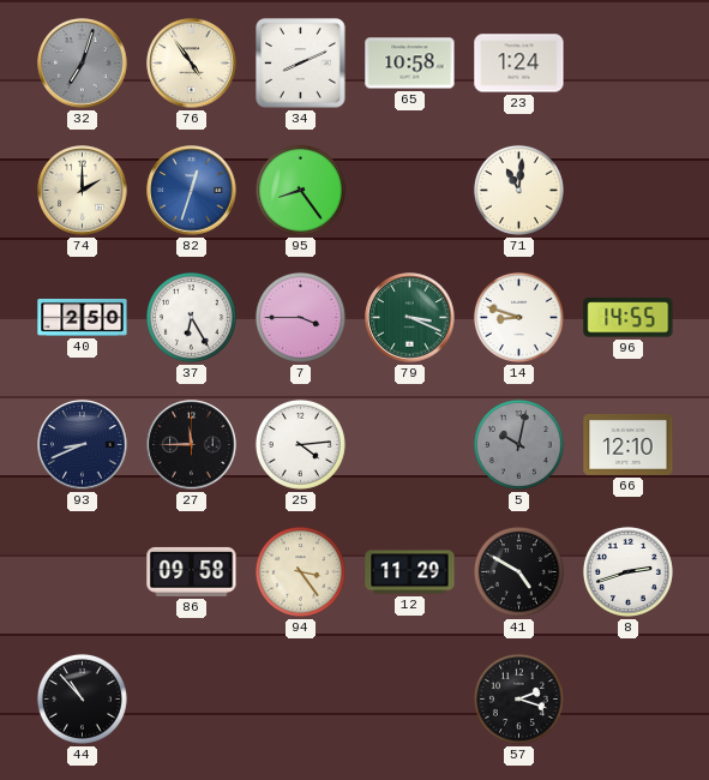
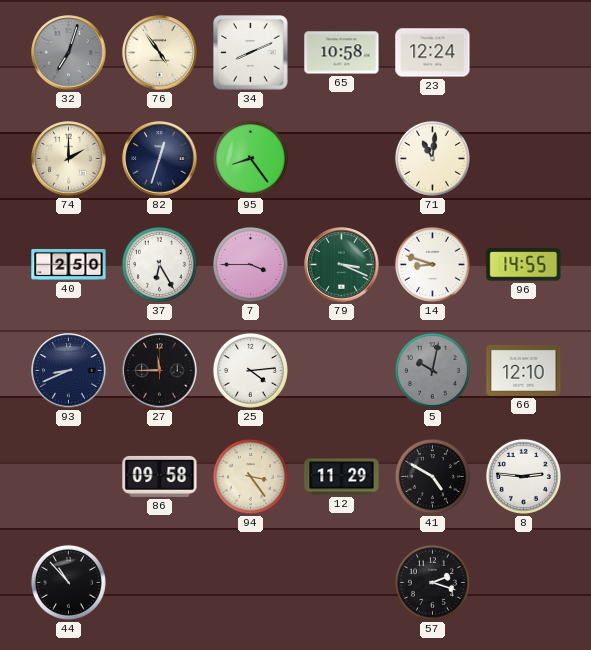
23: 1:24 -> 12:24 (433, 53)
82 dial: blue -> navy (160, 159)
8: 2:42 -> 2:46 (523, 476)
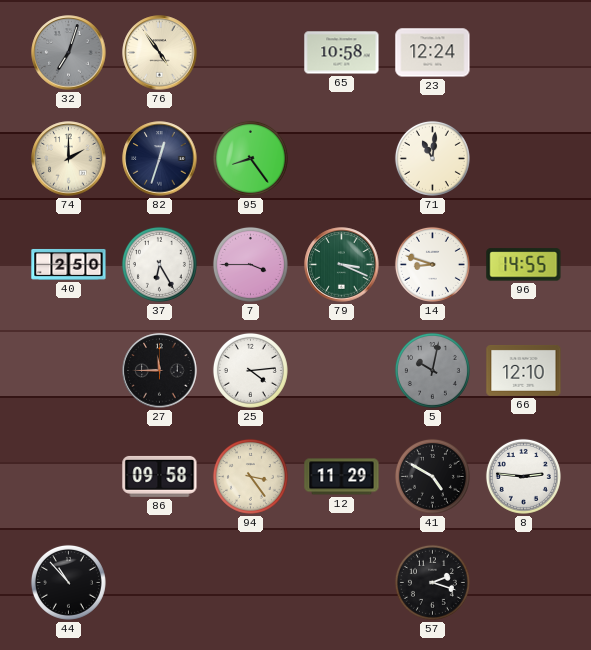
34: 8:11 -> none (251, 53)
93: 8:41 -> none (69, 371)
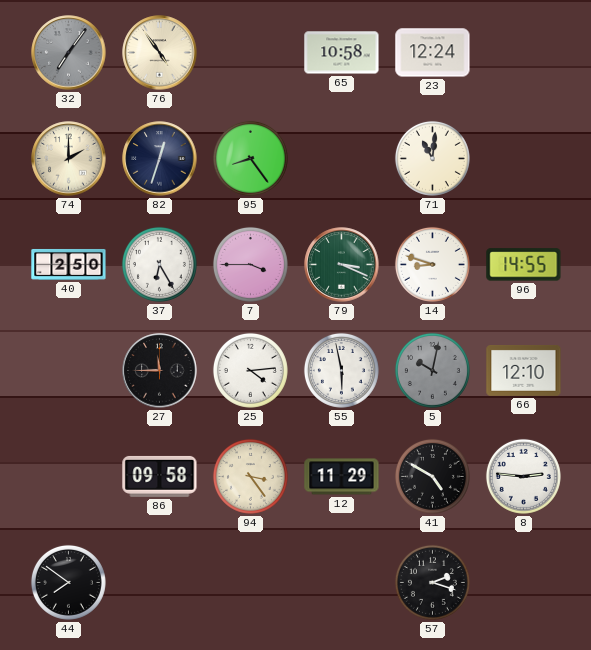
32: 7:03 -> 7:06 (69, 53)
55: none -> 5:58 (341, 370)
44: 10:53 -> 7:51 (68, 582)
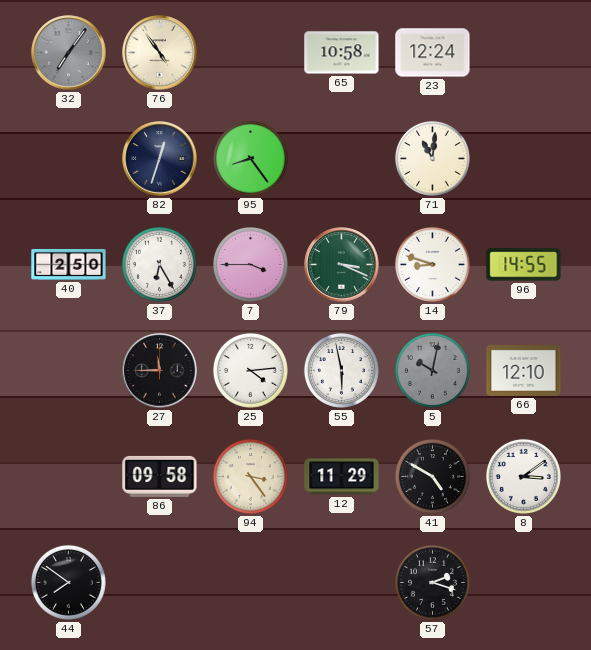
74: 2:00 -> none (69, 159)
8: 2:46 -> 3:09 (523, 476)
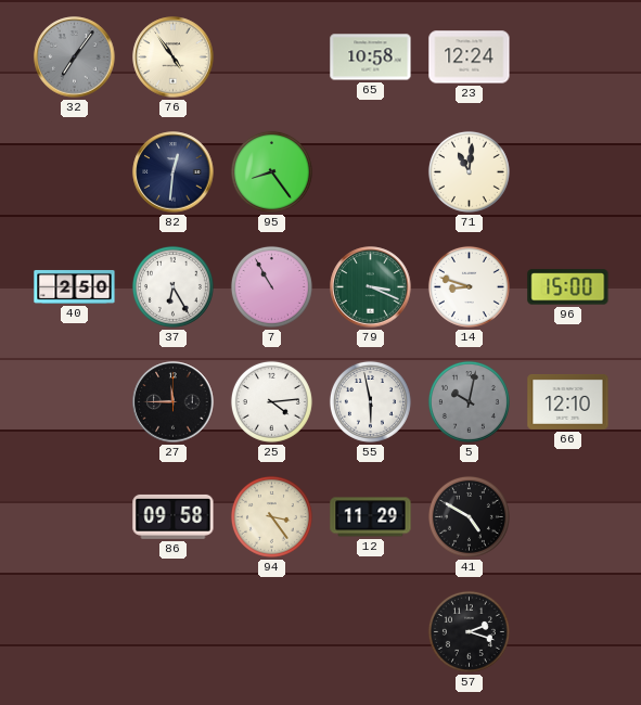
82: 12:33 -> 12:31 (174, 172)
7: 3:45 -> 10:55 (271, 286)
96: 14:55 -> 15:00 (568, 287)
8: 3:09 -> none (523, 476)
44: 7:51 -> none (68, 582)
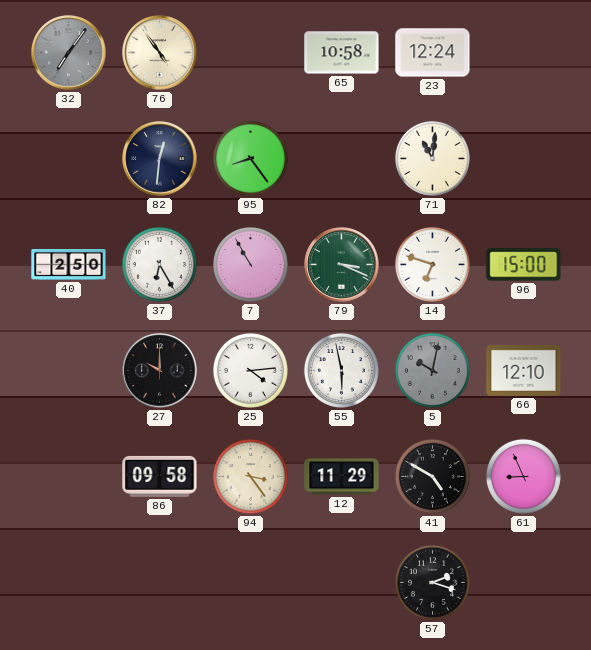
14: 8:48 -> 6:48 (432, 264)
27: 11:45 -> 10:00 (160, 371)
61: none -> 8:56 (523, 476)
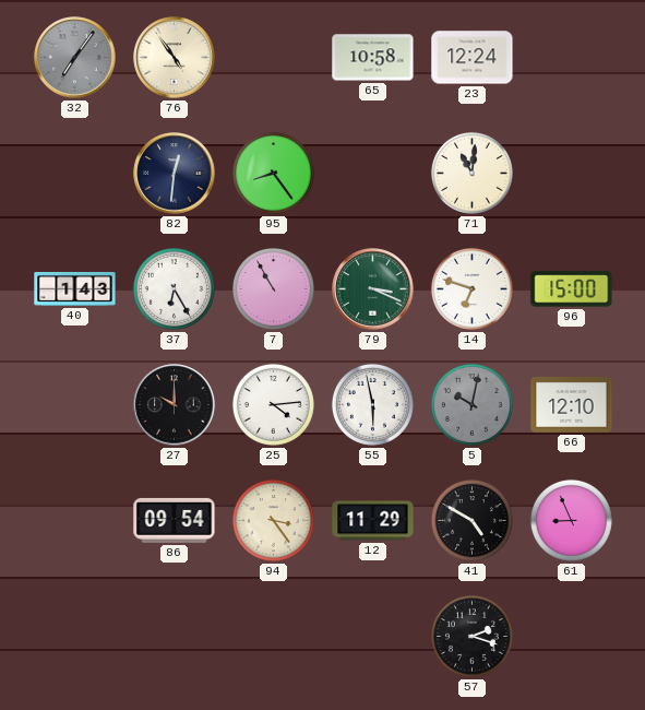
40: 2:50 -> 1:43 (75, 288)
86: 09:58 -> 09:54 (175, 520)
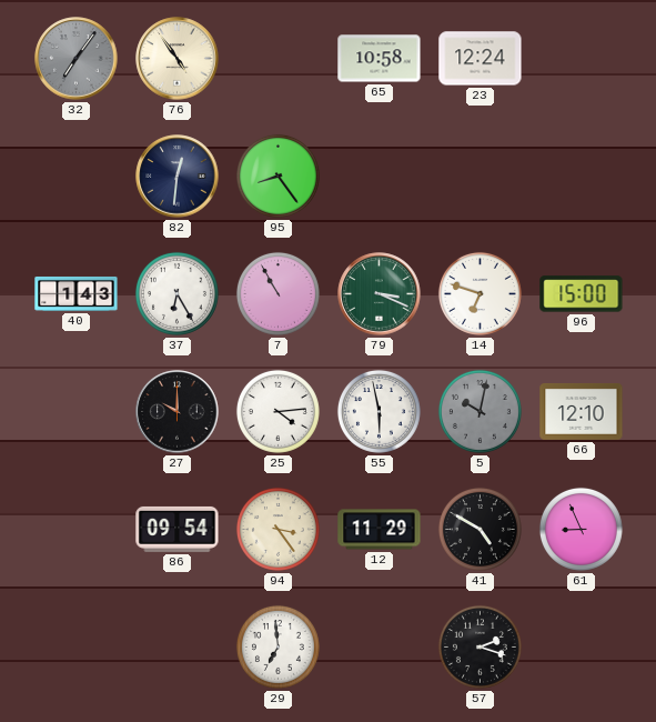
71: 11:01 -> none (471, 173)
29: none -> 6:59 (277, 646)
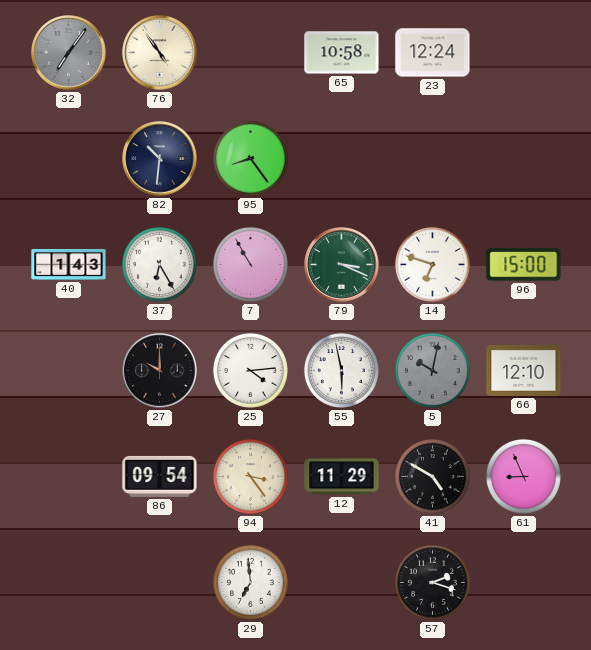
82: 12:31 -> 10:31 (160, 159)
